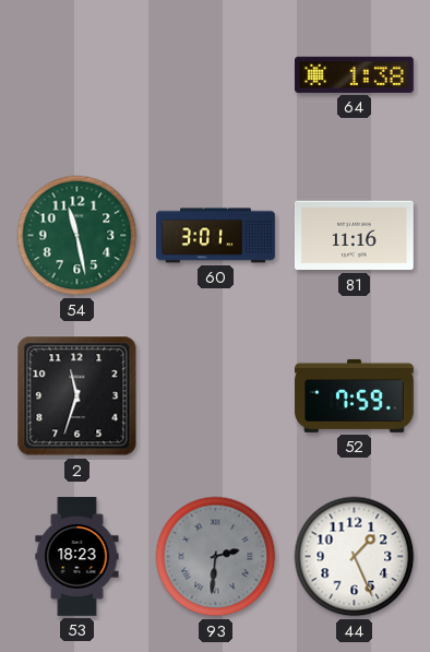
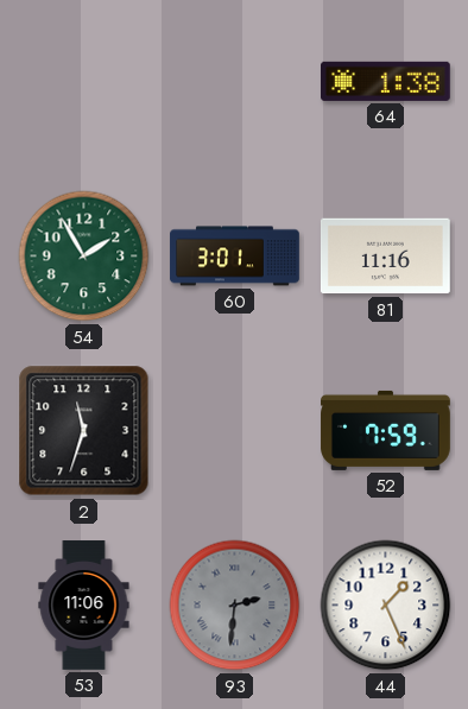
54: 11:28 -> 1:55 (84, 257)
53: 18:23 -> 11:06 (84, 606)
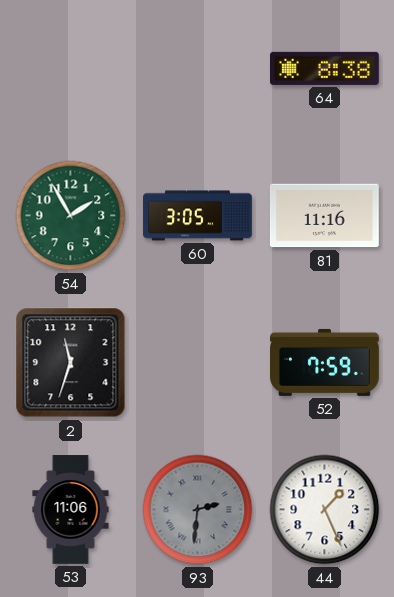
64: 1:38 -> 8:38 (325, 68)
60: 3:01 -> 3:05 (198, 216)
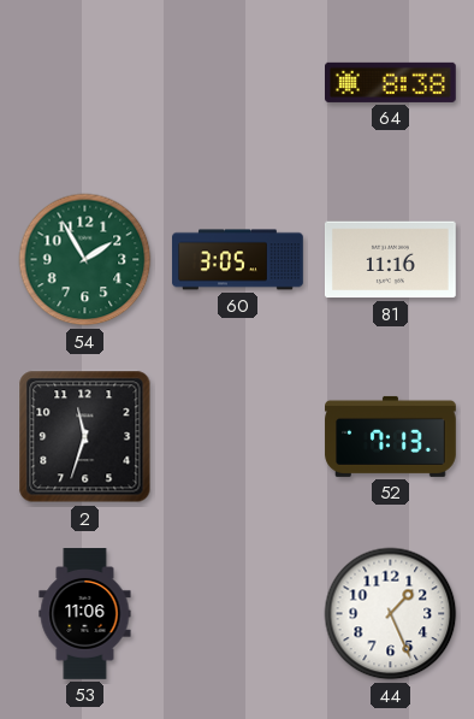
52: 7:59 -> 7:13 (391, 436)
93: 2:31 -> none (198, 510)
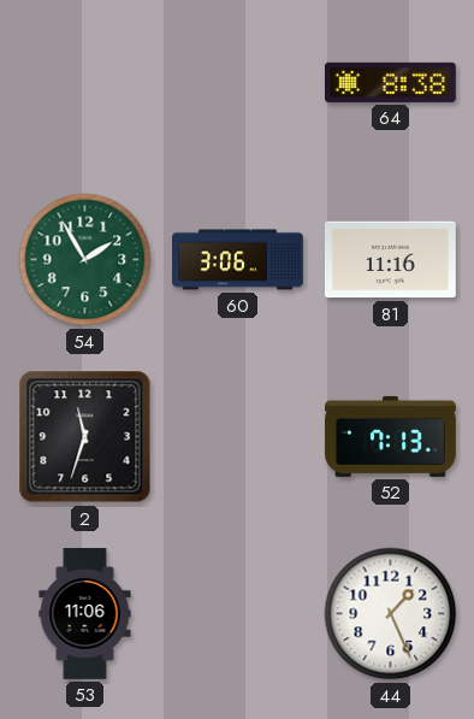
60: 3:05 -> 3:06 (238, 260)
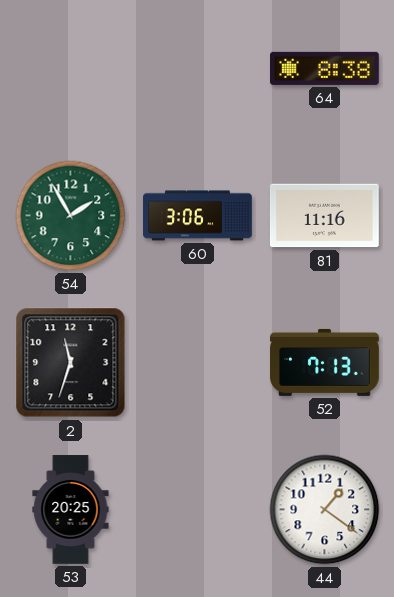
53: 11:06 -> 20:25 (71, 510)
44: 1:26 -> 1:21 (325, 510)
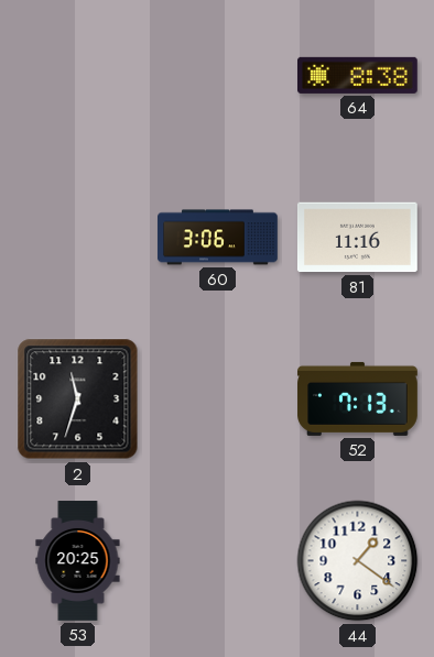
54: 1:55 -> none (71, 216)
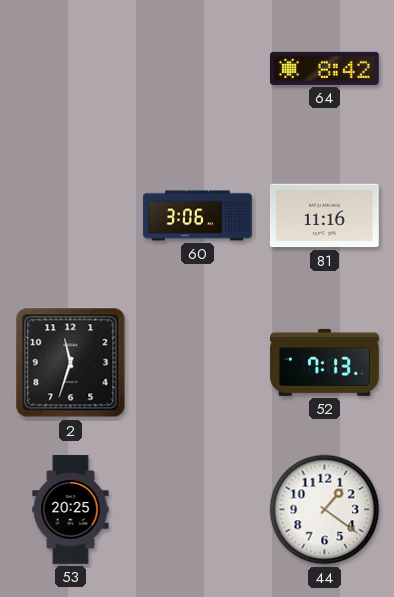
64: 8:38 -> 8:42 (325, 68)
